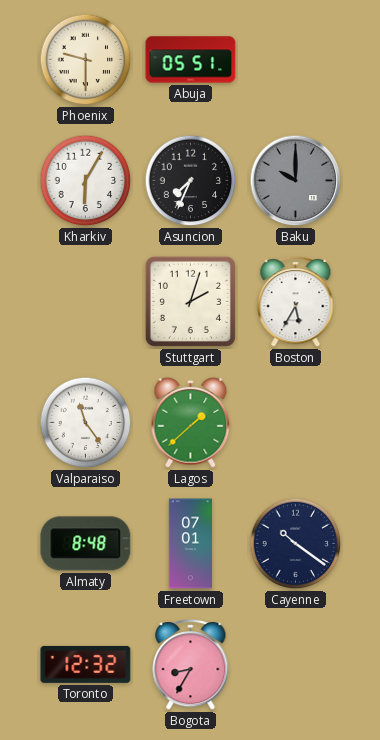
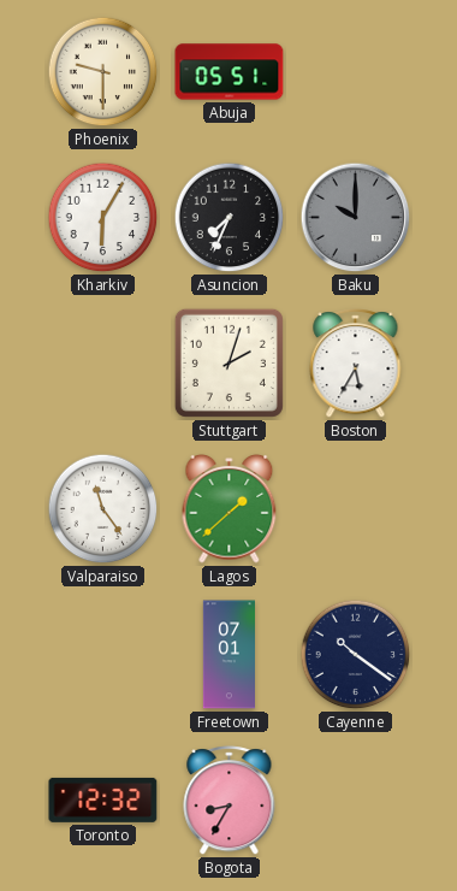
Almaty: 8:48 -> none (86, 544)
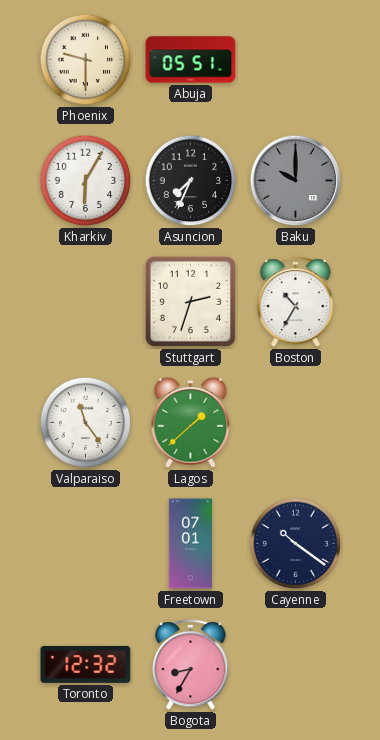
Stuttgart: 2:03 -> 2:33 (190, 301)
Boston: 5:35 -> 10:35 (296, 302)
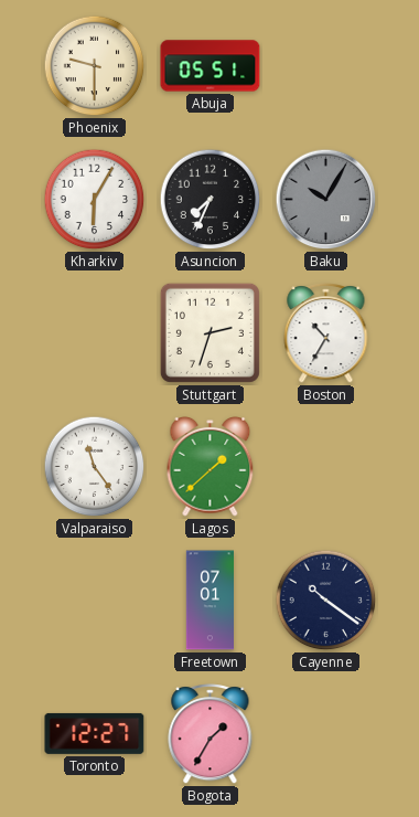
Baku: 10:00 -> 10:05 (326, 200)
Toronto: 12:32 -> 12:27 (95, 733)
Bogota: 8:35 -> 1:35 (211, 734)
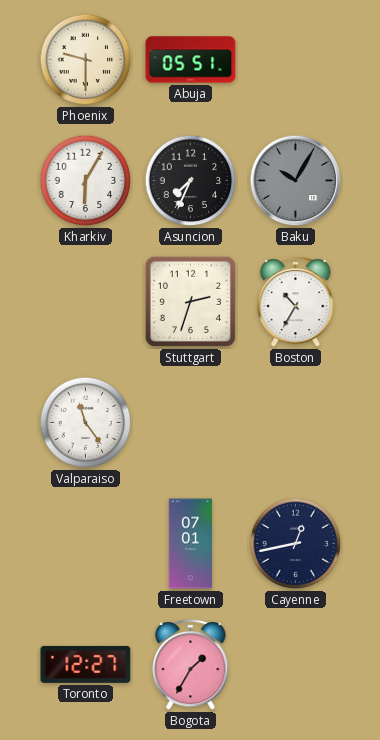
Lagos: 1:38 -> none (211, 467)
Cayenne: 10:21 -> 12:43 (296, 544)
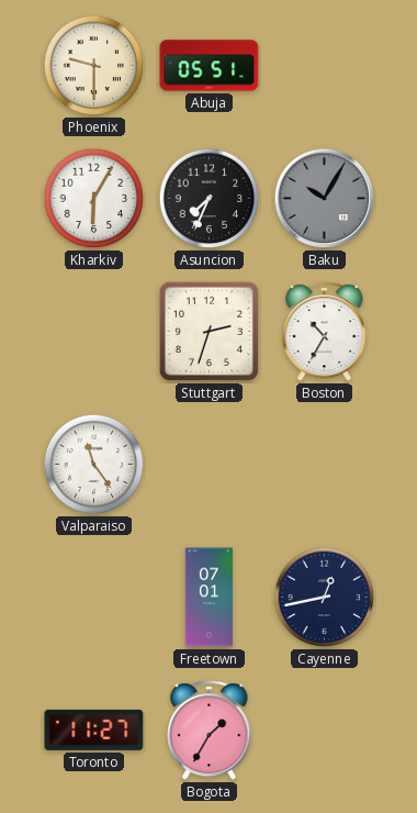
Toronto: 12:27 -> 11:27 (94, 730)
